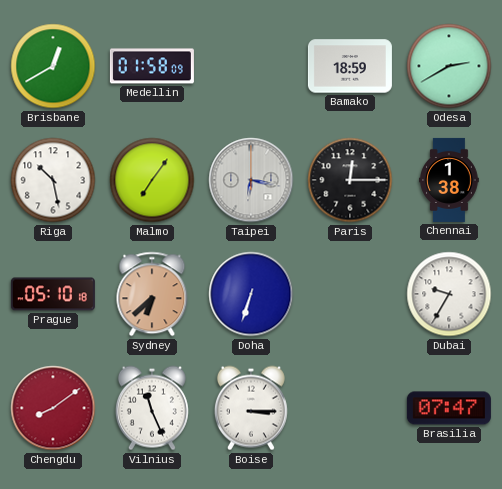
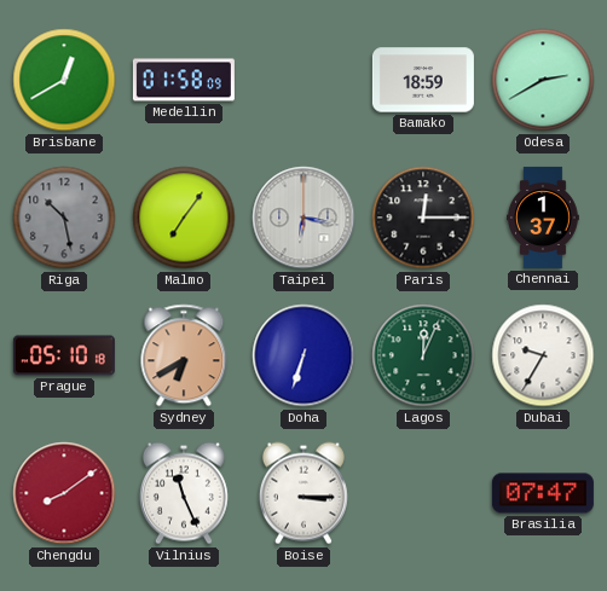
Riga dial: white -> grey (64, 218)
Chennai: 1:38 -> 1:37 (544, 218)
Sydney: 6:38 -> 6:40 (184, 355)
Lagos: none -> 12:04 (423, 355)
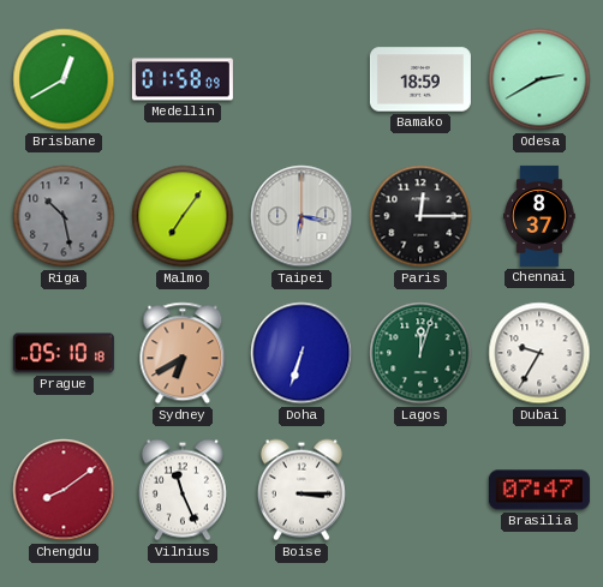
Chennai: 1:37 -> 8:37 (541, 216)
Lagos: 12:04 -> 12:03 (420, 353)
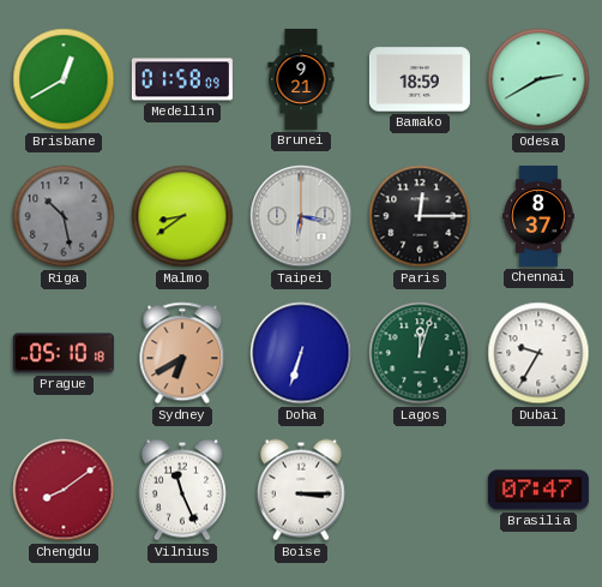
Brunei: none -> 9:21 (301, 79)
Malmo: 7:06 -> 8:39 (182, 216)
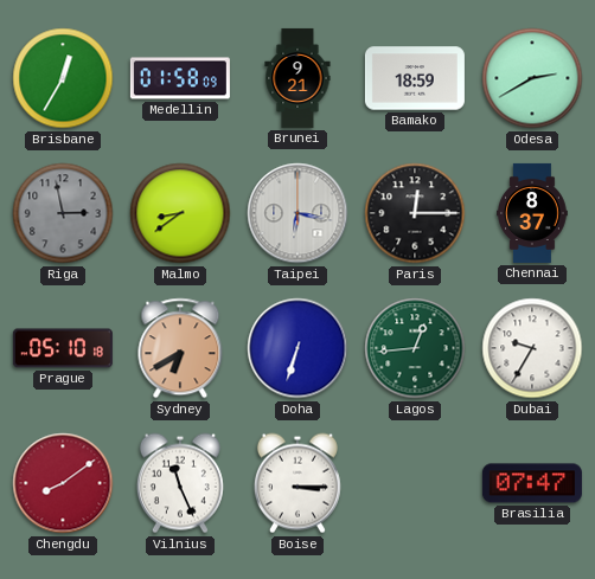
Brisbane: 12:40 -> 12:35 (63, 78)
Riga: 10:28 -> 2:58 (63, 213)
Lagos: 12:03 -> 12:44 (415, 348)
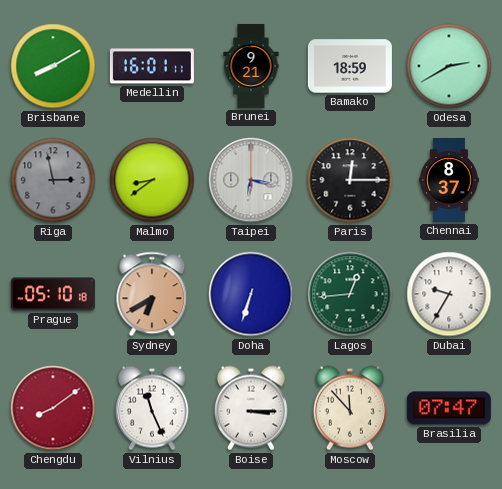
Brisbane: 12:35 -> 8:10 (53, 66)
Medellin: 01:58 -> 16:01 (152, 66)
Moscow: none -> 11:53 (350, 408)
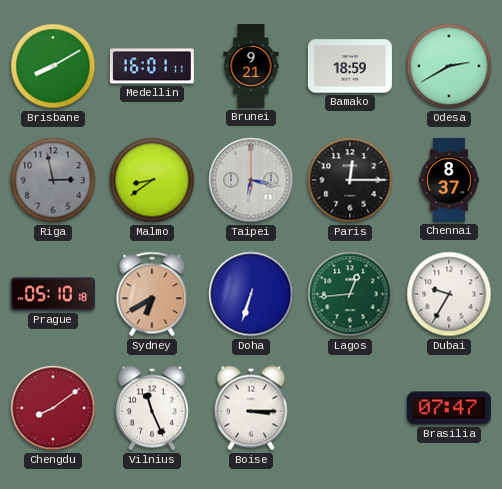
Moscow: 11:53 -> none (350, 408)
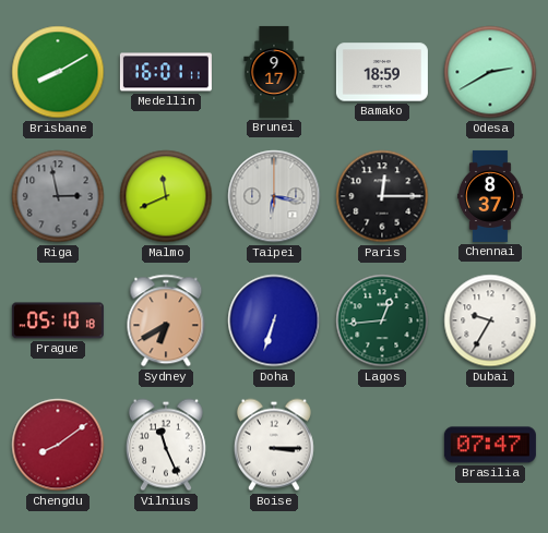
Brunei: 9:21 -> 9:17 (274, 72)
Malmo: 8:39 -> 11:41 (166, 196)
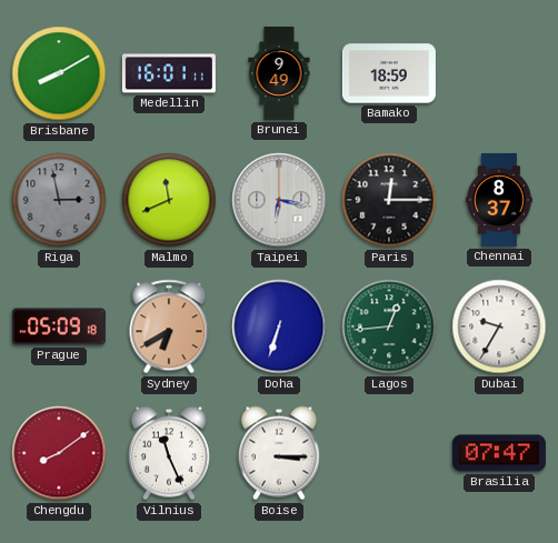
Brunei: 9:17 -> 9:49 (279, 73)
Odesa: 2:40 -> none (490, 72)
Prague: 05:10 -> 05:09 (59, 326)
